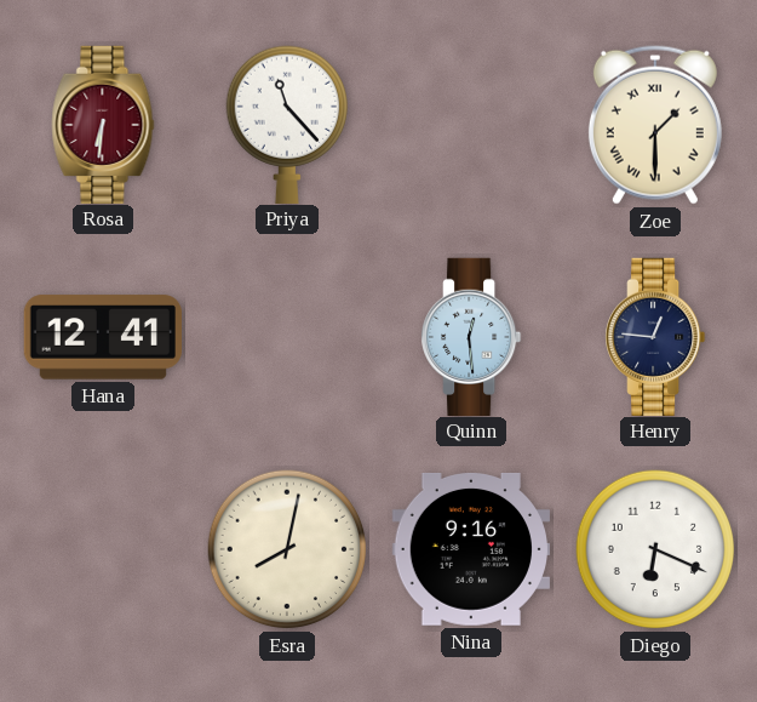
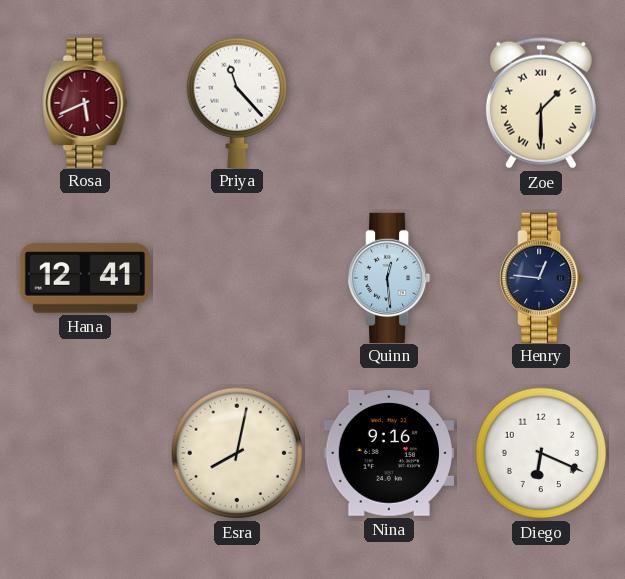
Rosa: 6:31 -> 5:41 (85, 102)
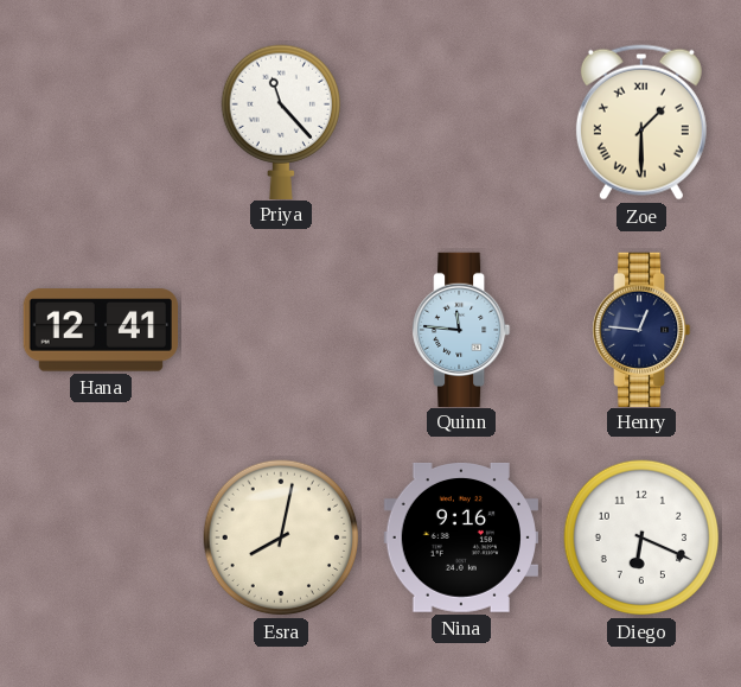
Rosa: 5:41 -> none (85, 102)
Quinn: 12:29 -> 11:46 (462, 329)
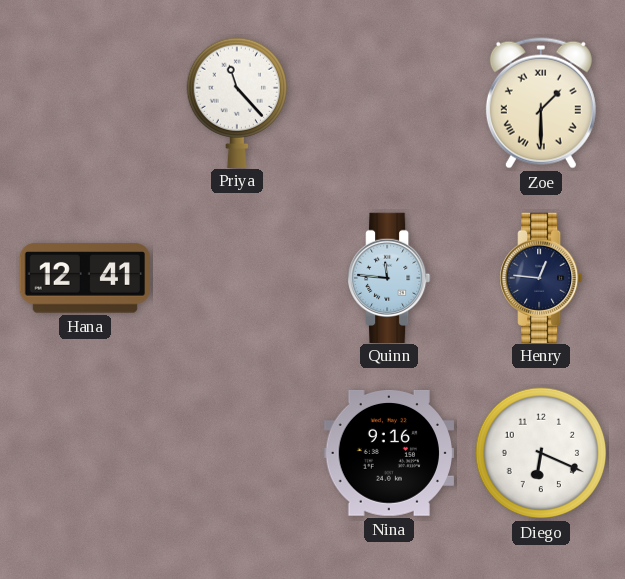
Esra: 8:02 -> none (281, 537)
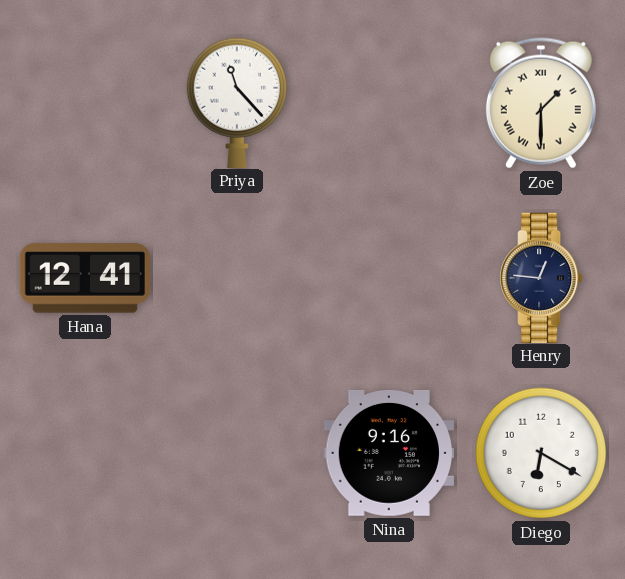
Quinn: 11:46 -> none (390, 277)
Diego: 6:19 -> 6:20 (541, 453)
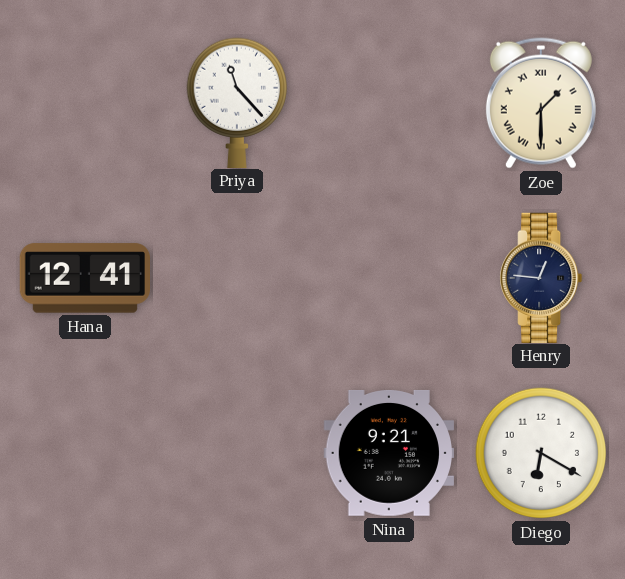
Nina: 9:16 -> 9:21 (388, 453)
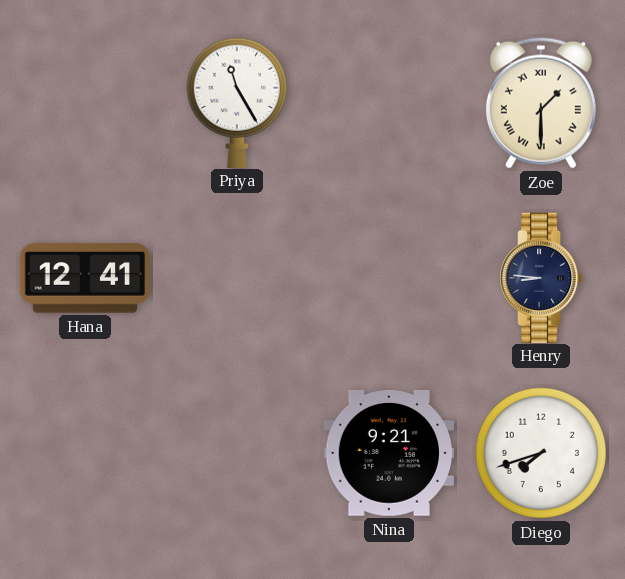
Priya: 11:23 -> 11:25 (236, 102)
Henry: 12:46 -> 8:46 (542, 277)
Diego: 6:20 -> 7:42 (541, 453)
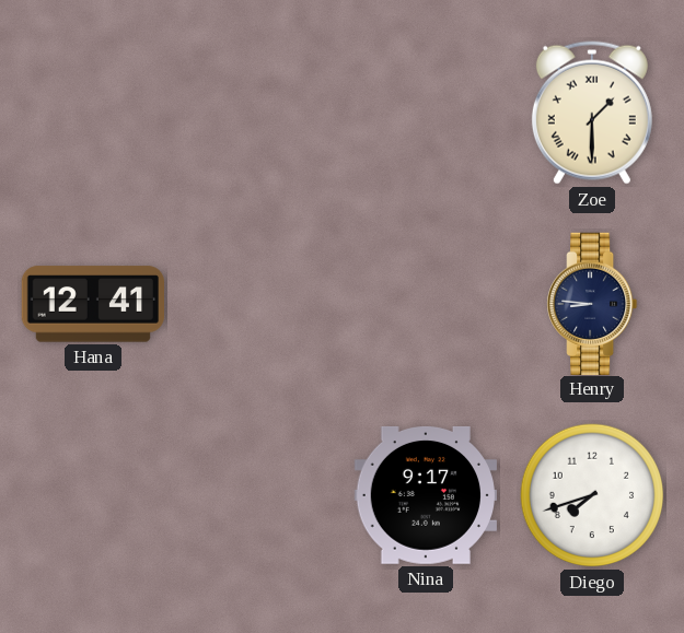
Priya: 11:25 -> none (236, 102)
Nina: 9:21 -> 9:17 (425, 495)
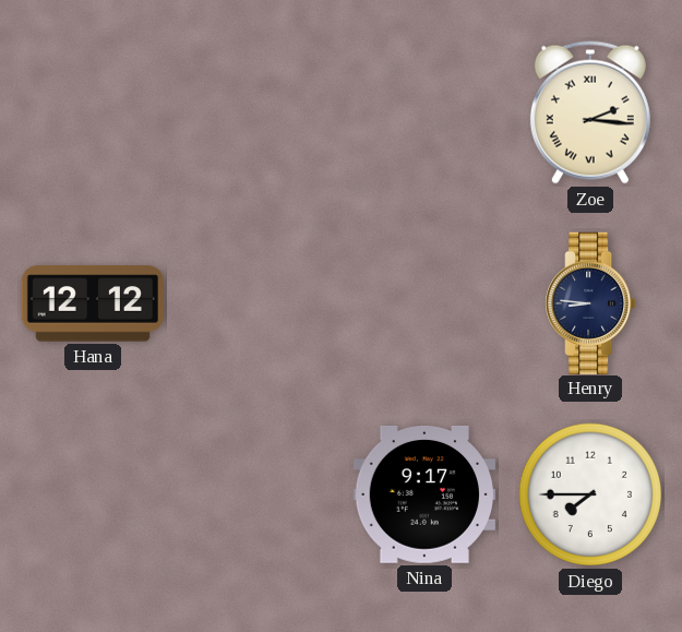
Zoe: 1:30 -> 2:16 (590, 112)
Hana: 12:41 -> 12:12 (92, 303)
Diego: 7:42 -> 7:45 (590, 494)
